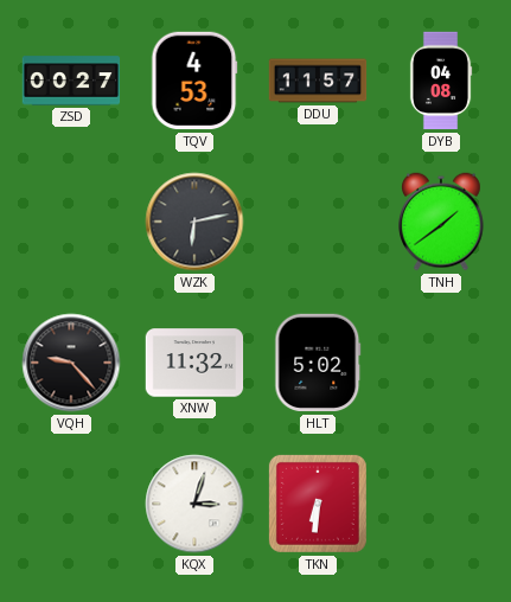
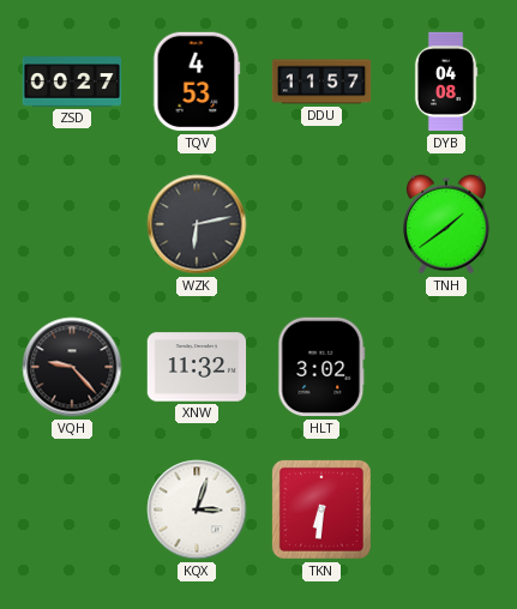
HLT: 5:02 -> 3:02 (321, 367)
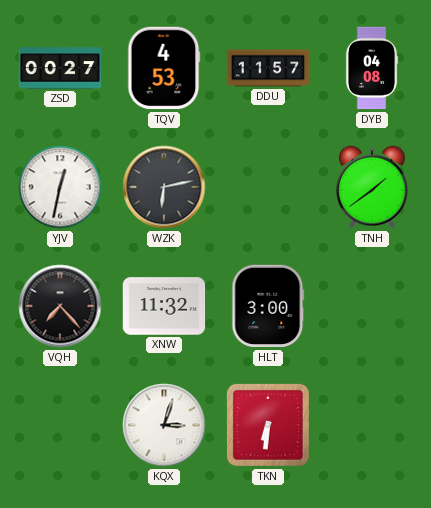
YJV: none -> 12:32 (60, 187)
VQH: 9:23 -> 7:23 (60, 306)
HLT: 3:02 -> 3:00 (268, 306)
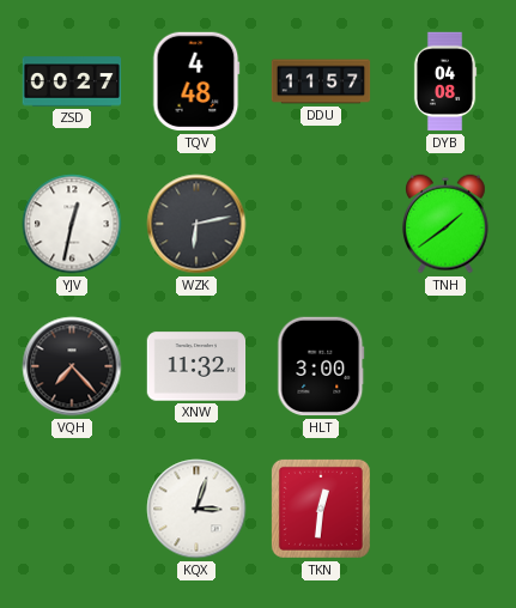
TQV: 4:53 -> 4:48 (196, 81)
TKN: 6:31 -> 12:31 (321, 509)
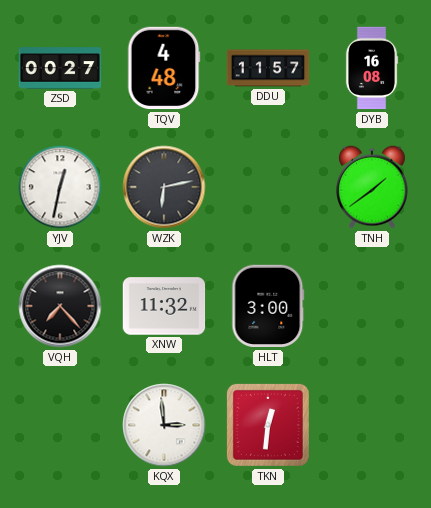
DYB: 04:08 -> 16:08 (372, 68)
KQX: 3:03 -> 2:59 (164, 425)
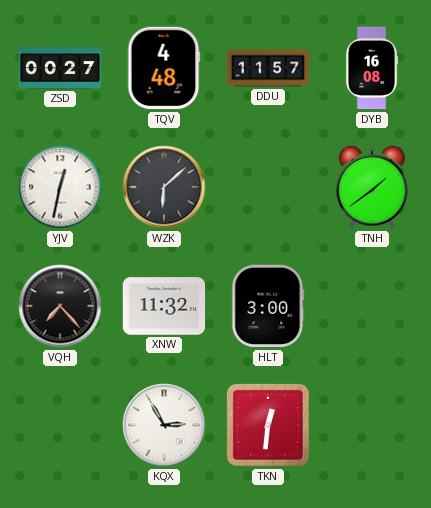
WZK: 6:13 -> 6:08 (164, 187)
KQX: 2:59 -> 2:55 (164, 425)
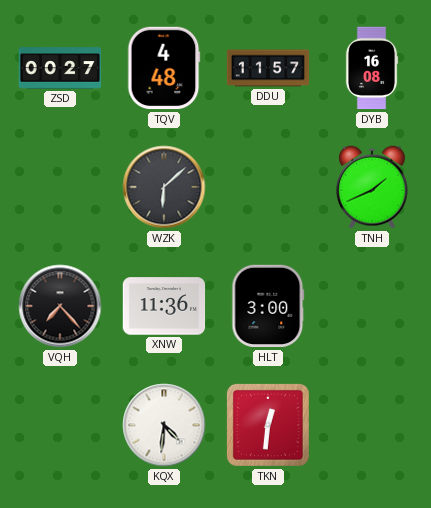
YJV: 12:32 -> none (60, 187)
TNH: 1:39 -> 1:41 (373, 187)
XNW: 11:32 -> 11:36 (164, 306)
KQX: 2:55 -> 4:31 (164, 425)
